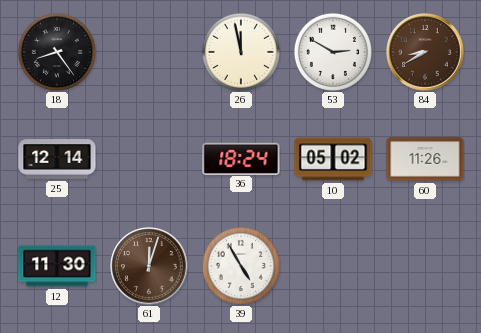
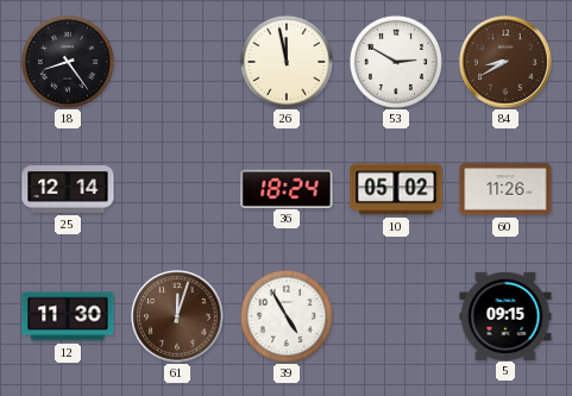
5: none -> 09:15 (505, 315)
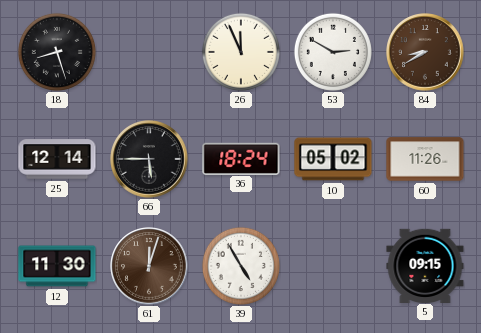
18: 8:24 -> 8:27 (57, 52)
26: 11:58 -> 11:56 (241, 52)
66: none -> 5:45 (149, 159)
